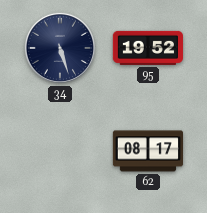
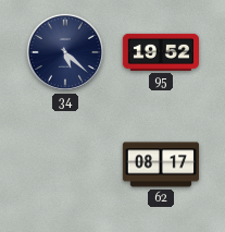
34: 5:27 -> 5:22 (65, 52)
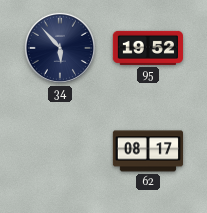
34: 5:22 -> 5:53 (60, 48)
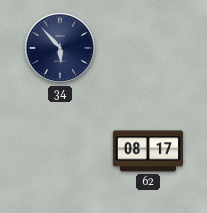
95: 19:52 -> none (148, 48)
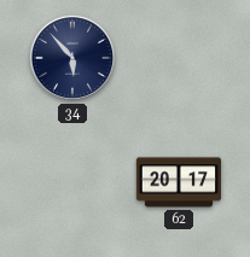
62: 08:17 -> 20:17 (178, 182)
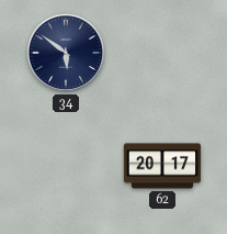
34: 5:53 -> 5:51 (66, 53)
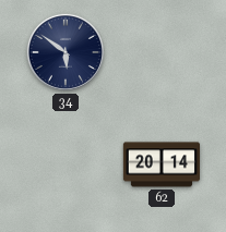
62: 20:17 -> 20:14 (160, 164)
